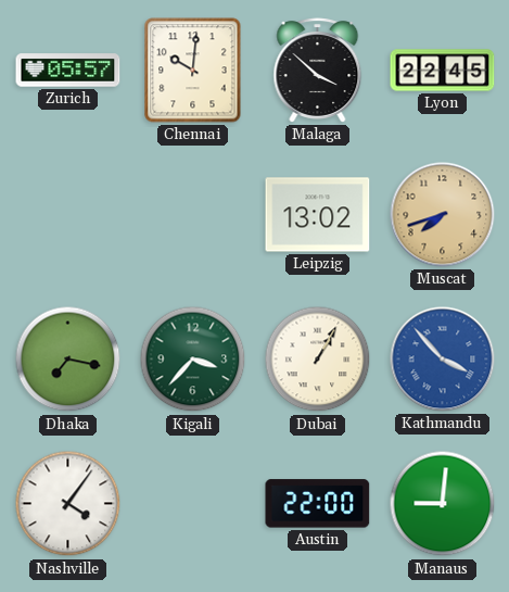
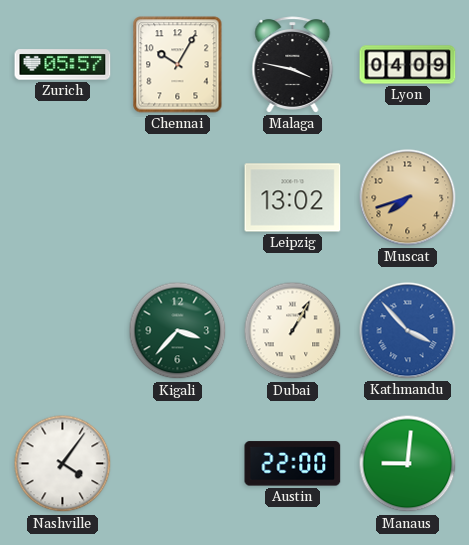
Chennai: 10:01 -> 10:05 (178, 65)
Malaga: 3:52 -> 3:47 (293, 65)
Lyon: 22:45 -> 04:09 (408, 65)
Dhaka: 7:17 -> none (68, 360)
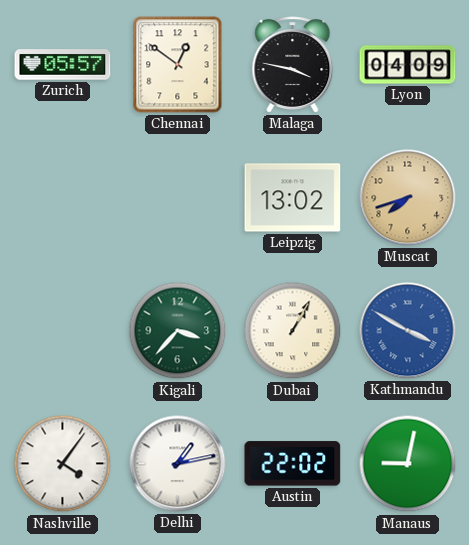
Chennai: 10:05 -> 12:51 (178, 65)
Kathmandu: 3:53 -> 3:50 (408, 331)
Delhi: none -> 1:13 (178, 464)
Austin: 22:00 -> 22:02 (293, 464)
Manaus: 9:01 -> 9:02 (408, 464)
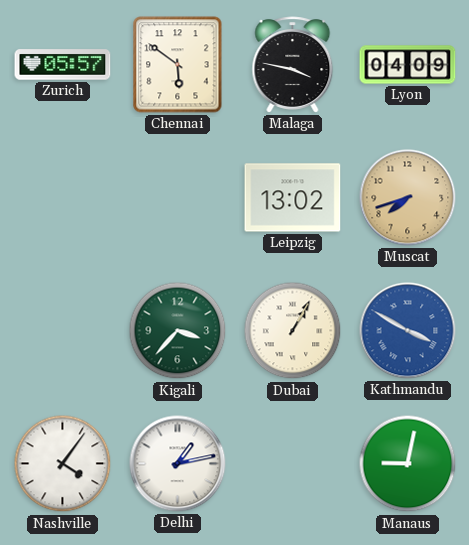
Chennai: 12:51 -> 5:51 (178, 65)
Austin: 22:02 -> none (293, 464)
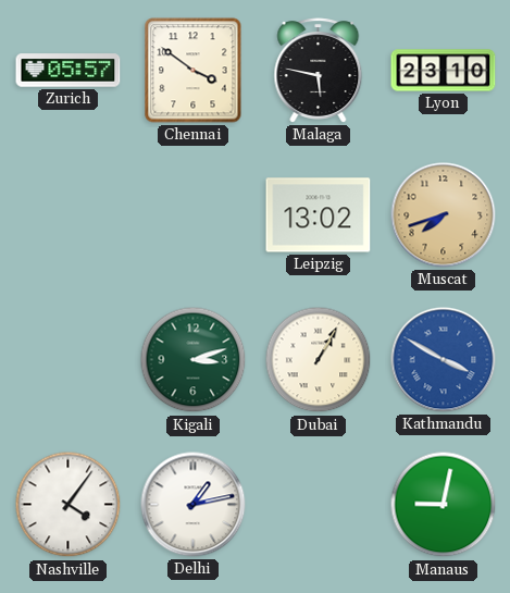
Chennai: 5:51 -> 3:51 (194, 71)
Malaga: 3:47 -> 5:47 (319, 71)
Lyon: 04:09 -> 23:10 (444, 71)
Kigali: 3:37 -> 3:12 (194, 360)
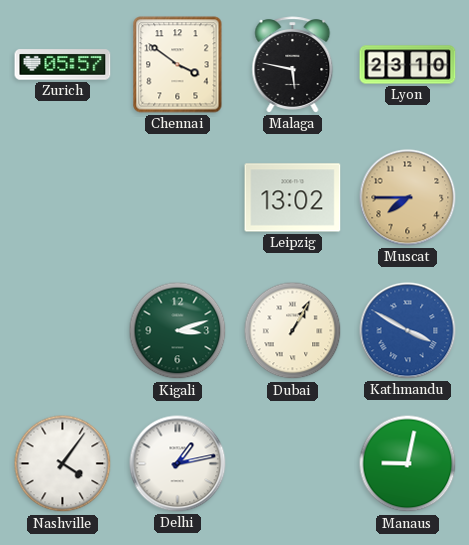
Muscat: 7:42 -> 7:45 (408, 198)
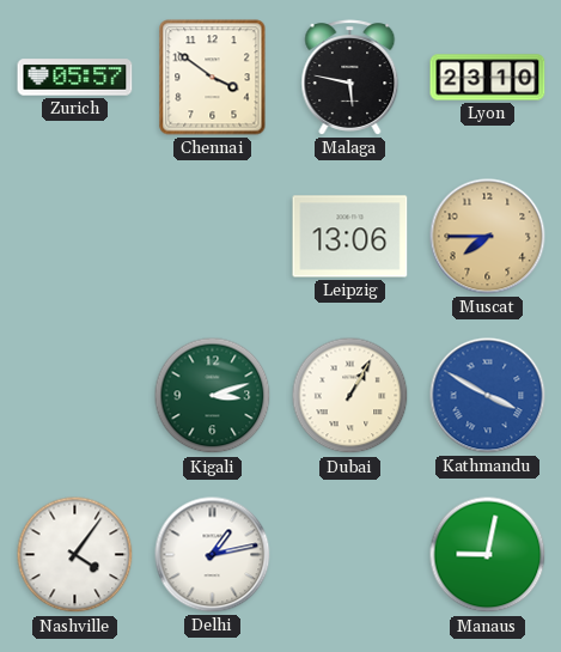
Leipzig: 13:02 -> 13:06 (350, 237)
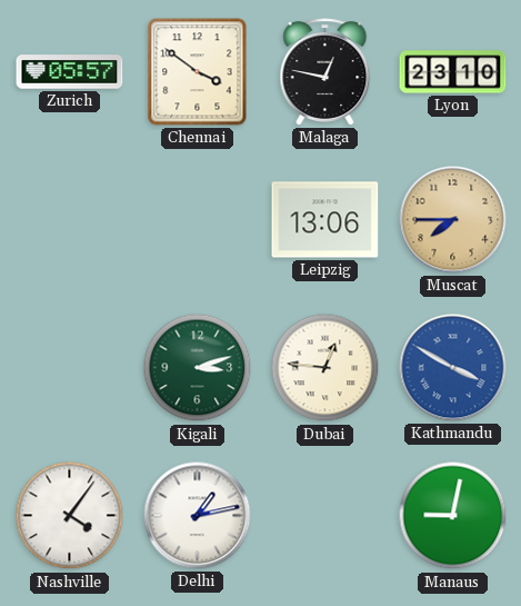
Malaga: 5:47 -> 12:47 (325, 72)
Dubai: 1:05 -> 12:46 (325, 368)
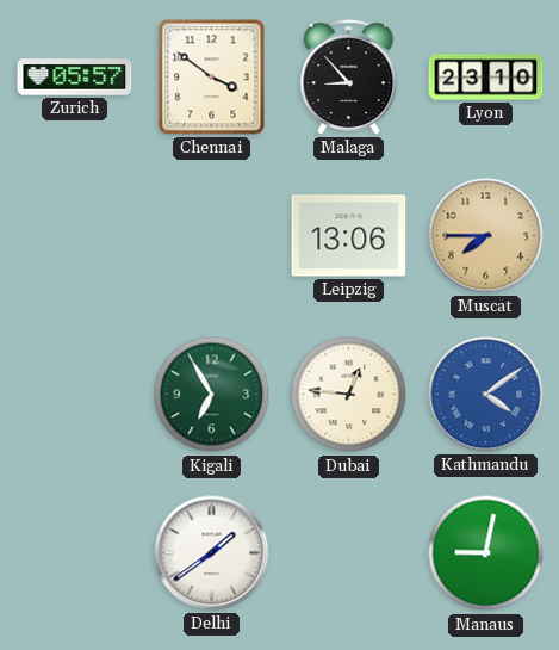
Malaga: 12:47 -> 8:53 (349, 78)
Kigali: 3:12 -> 6:55 (212, 395)
Kathmandu: 3:50 -> 4:09 (486, 395)
Nashville: 4:06 -> none (70, 516)
Delhi: 1:13 -> 1:39 (212, 553)
